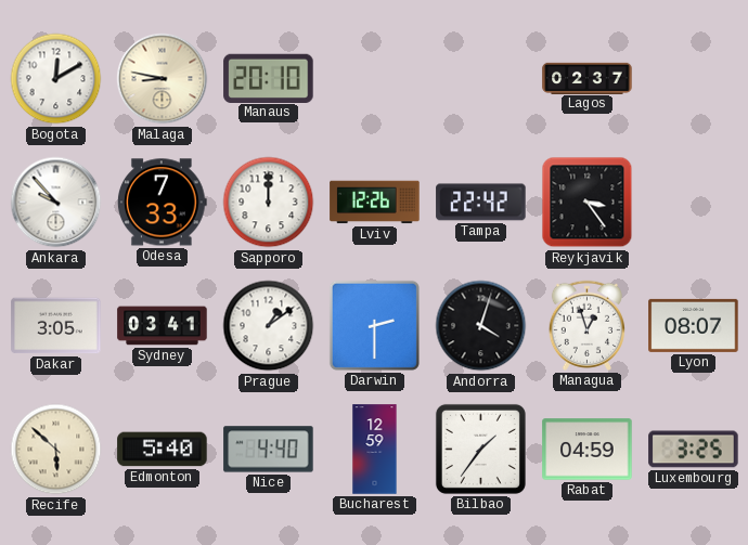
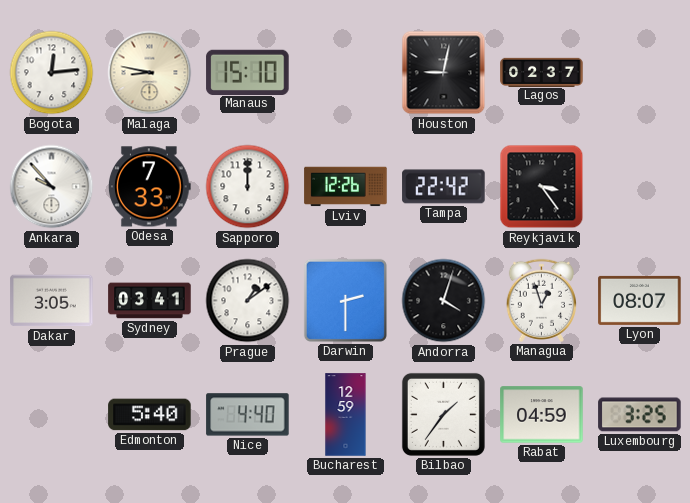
Bogota: 12:10 -> 12:14 (52, 73)
Manaus: 20:10 -> 15:10 (248, 72)
Houston: none -> 9:02 (444, 73)
Recife: 5:52 -> none (56, 450)
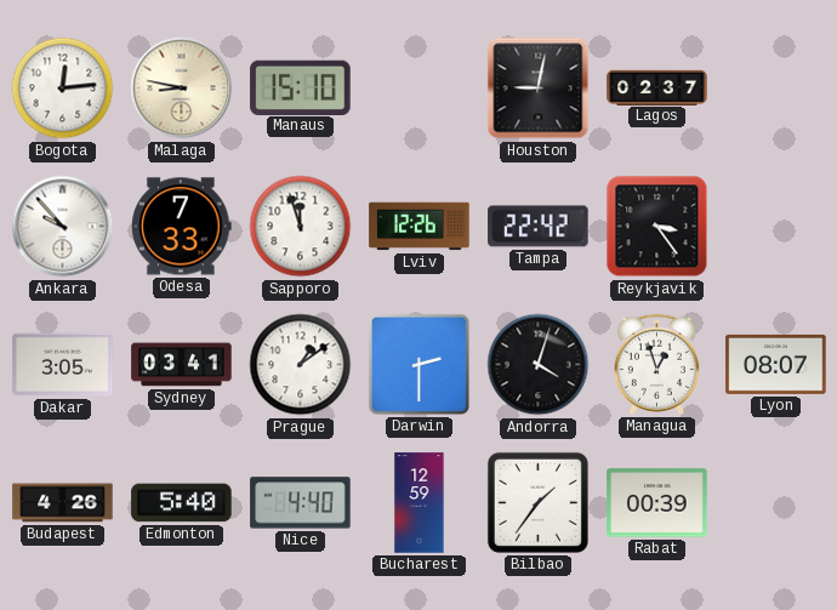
Sapporo: 12:00 -> 11:57 (301, 227)
Budapest: none -> 4:26 (63, 503)
Rabat: 04:59 -> 00:39 (657, 503)
Luxembourg: 3:25 -> none (640, 415)
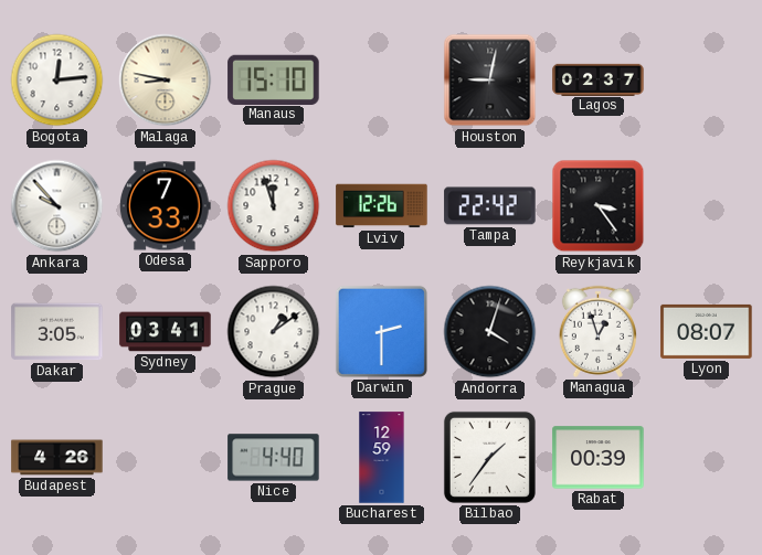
Edmonton: 5:40 -> none (182, 503)
